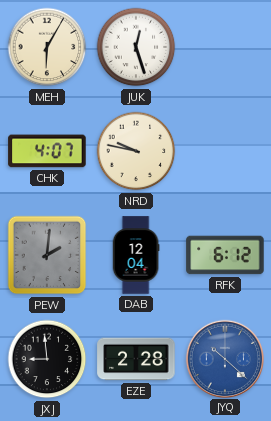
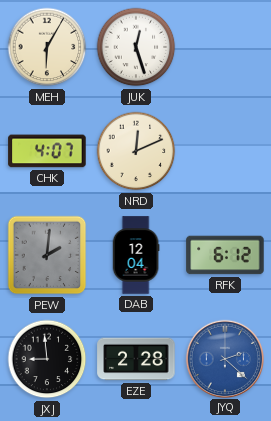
NRD: 9:47 -> 12:11 (136, 151)
JYQ: 10:22 -> 2:22 (224, 358)
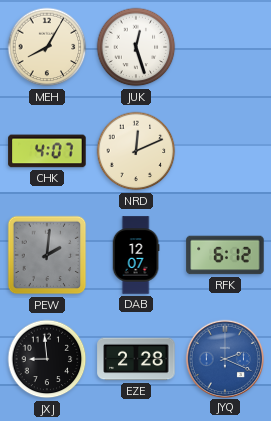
MEH: 6:05 -> 8:05 (47, 47)
DAB: 12:04 -> 12:07 (136, 255)
JYQ: 2:22 -> 2:19 (224, 358)
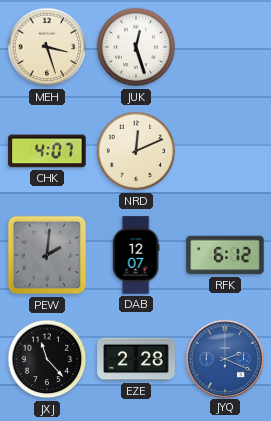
MEH: 8:05 -> 3:27 (47, 47)
JXJ: 8:59 -> 11:23 (47, 359)
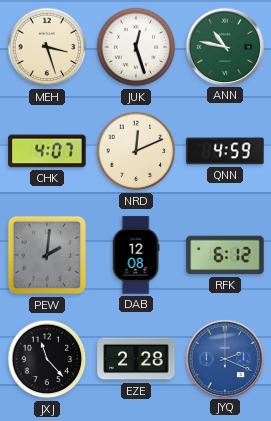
ANN: none -> 10:47 (224, 46)
QNN: none -> 4:59 (225, 151)
DAB: 12:07 -> 12:08 (136, 255)
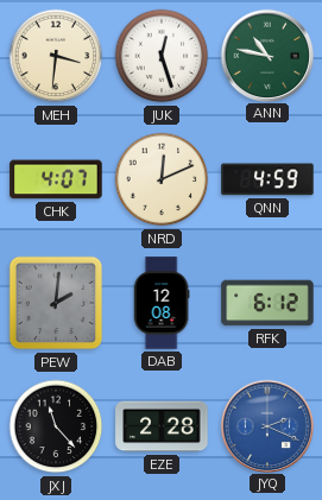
MEH: 3:27 -> 3:31 (56, 56)
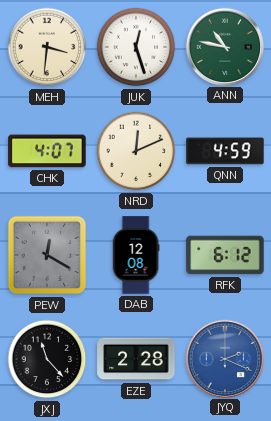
PEW: 2:01 -> 12:20 (47, 255)
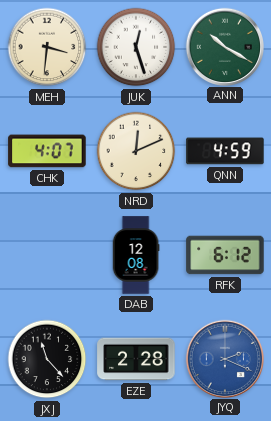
ANN: 10:47 -> 10:20 (224, 46)
PEW: 12:20 -> none (47, 255)
